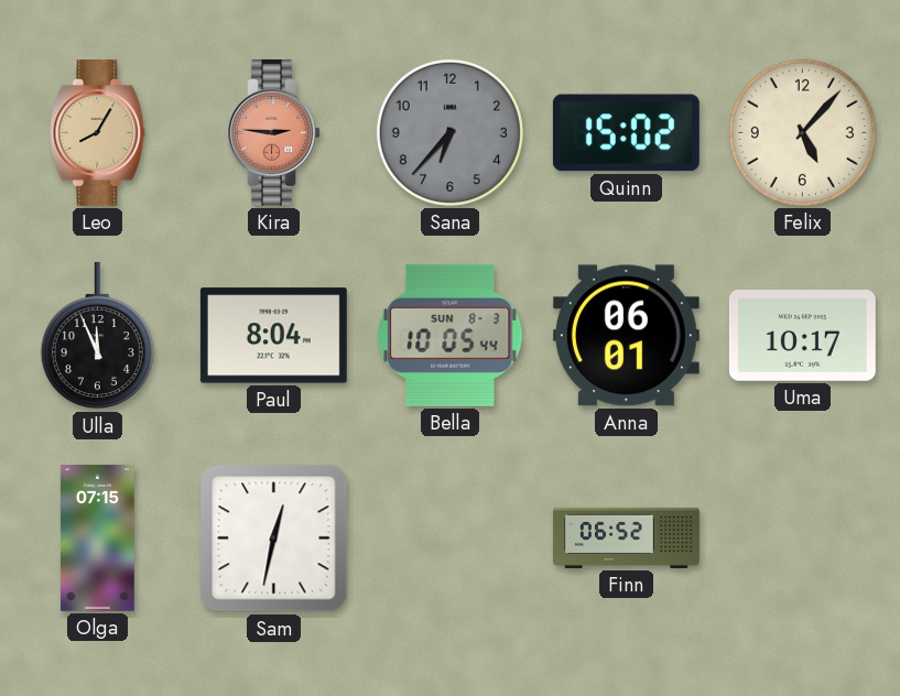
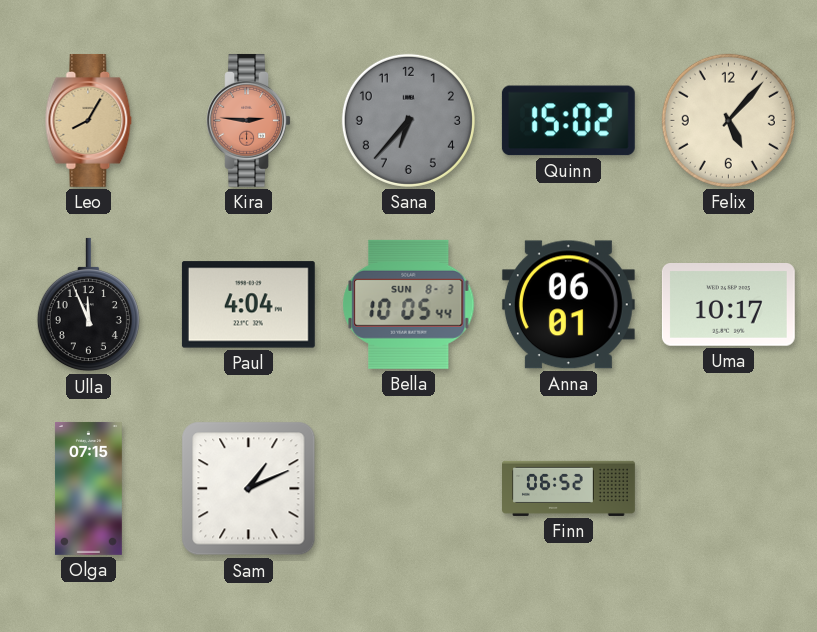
Paul: 8:04 -> 4:04 (248, 305)
Sam: 12:32 -> 1:11 (249, 489)
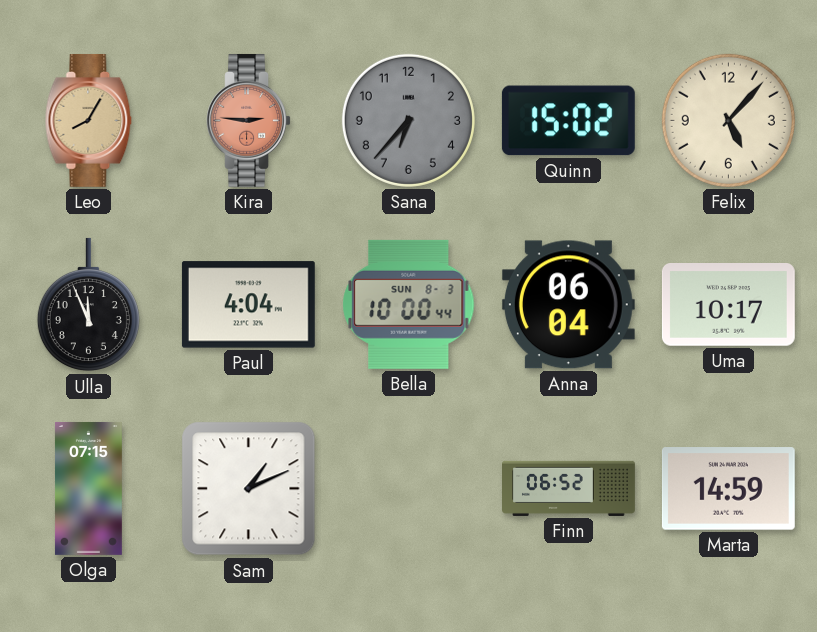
Bella: 10:05 -> 10:00 (409, 304)
Anna: 06:01 -> 06:04 (568, 305)
Marta: none -> 14:59 (728, 489)
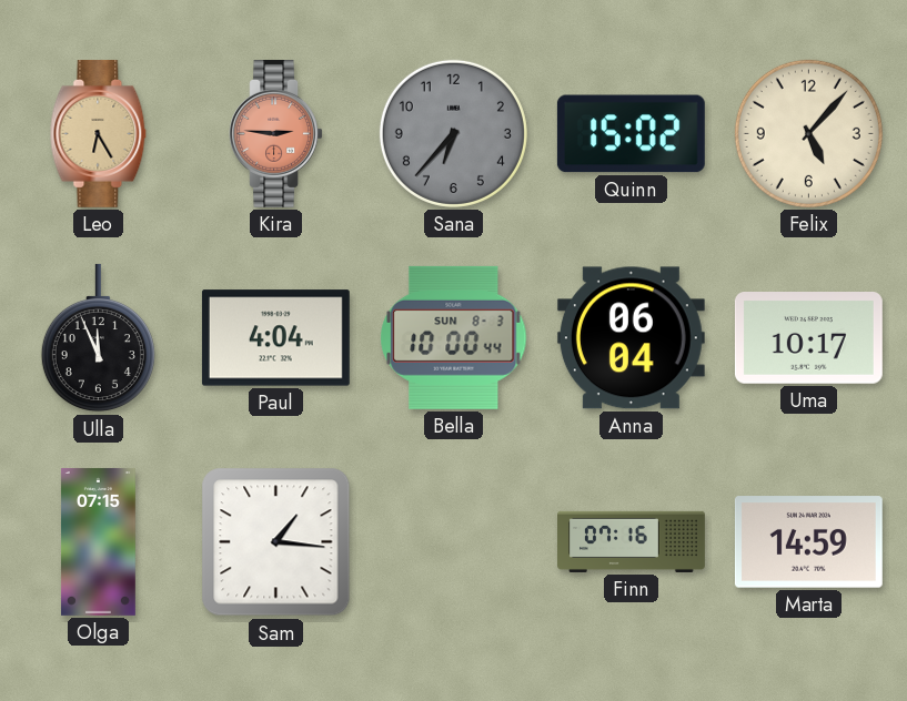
Leo: 8:05 -> 6:25 (99, 133)
Sam: 1:11 -> 1:16 (276, 542)
Finn: 06:52 -> 07:16 (632, 541)
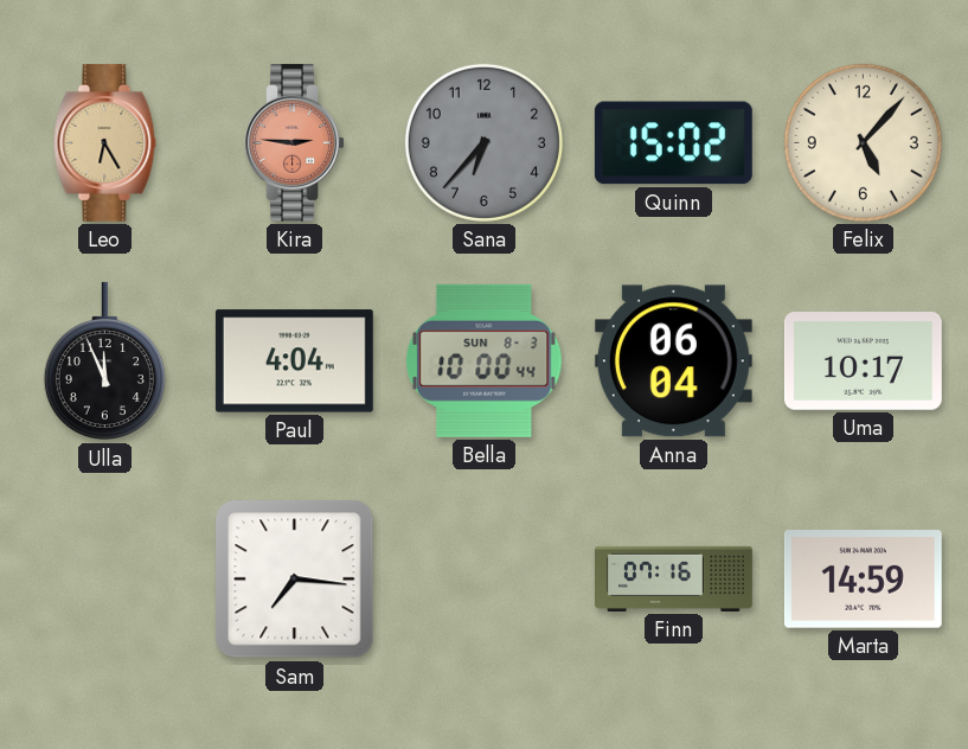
Olga: 07:15 -> none (98, 541)
Sam: 1:16 -> 7:16 (295, 580)
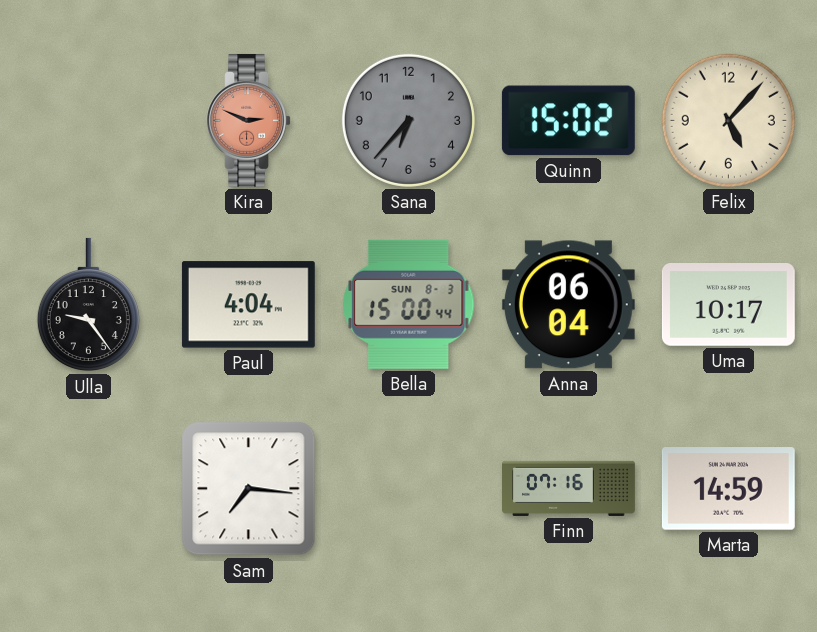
Leo: 6:25 -> none (105, 142)
Kira: 2:46 -> 2:49 (248, 120)
Ulla: 11:56 -> 9:24 (88, 305)
Bella: 10:00 -> 15:00 (409, 304)
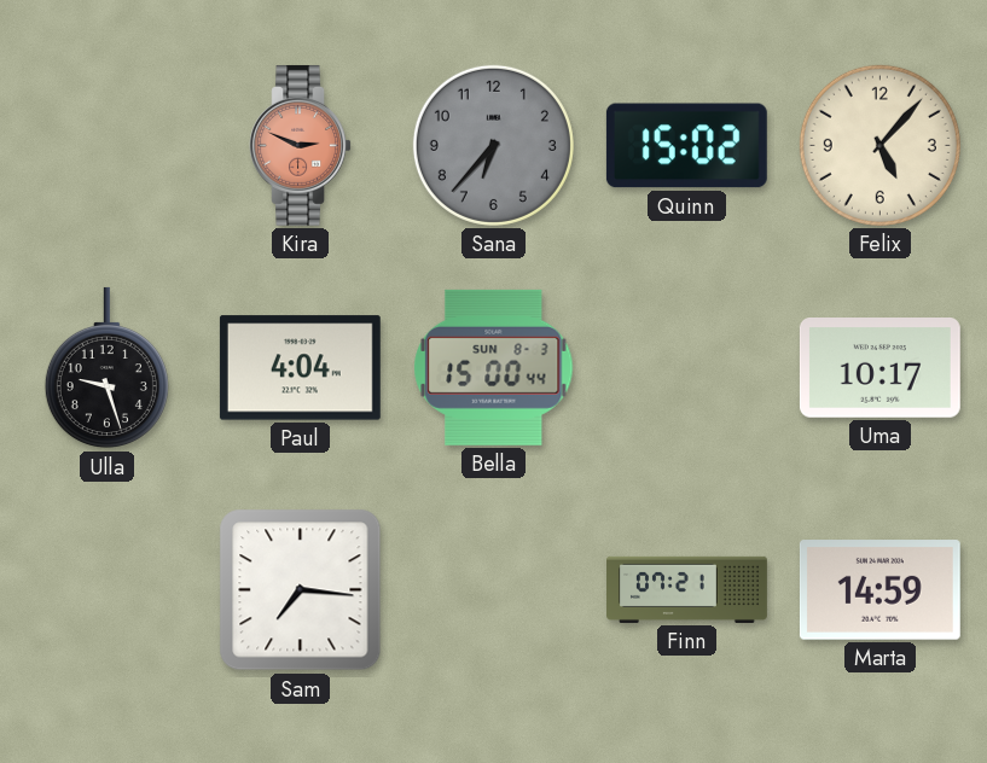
Ulla: 9:24 -> 9:27 (106, 368)
Anna: 06:04 -> none (568, 305)
Finn: 07:16 -> 07:21 (687, 589)
